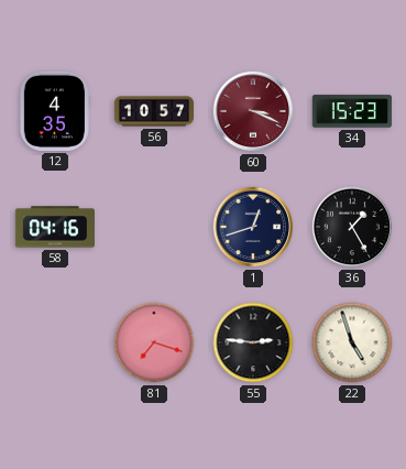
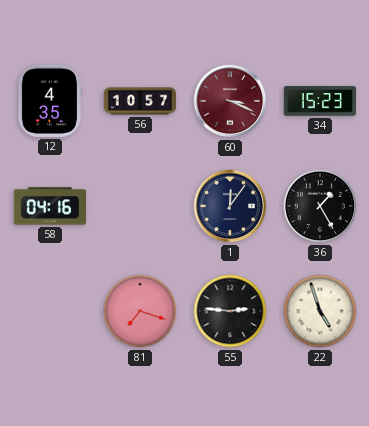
1: 12:42 -> 12:06 (230, 206)
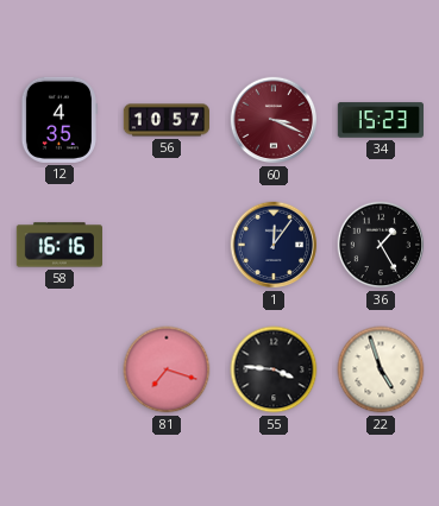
58: 04:16 -> 16:16 (58, 245)
55: 2:46 -> 3:46 (274, 369)
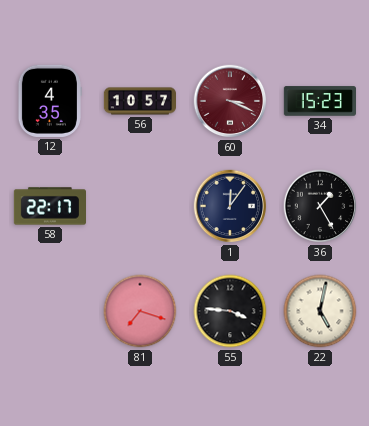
58: 16:16 -> 22:17 (49, 206)
22: 4:57 -> 5:02 (320, 311)
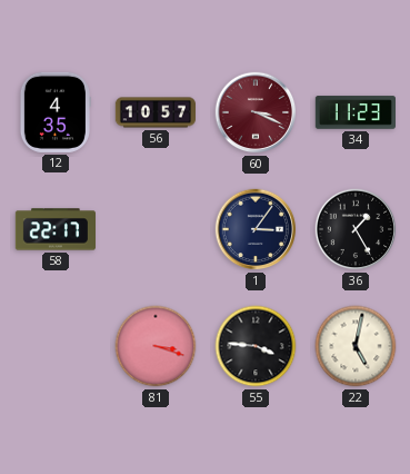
34: 15:23 -> 11:23 (354, 112)
1: 12:06 -> 3:06 (256, 229)
81: 7:18 -> 3:18 (156, 346)
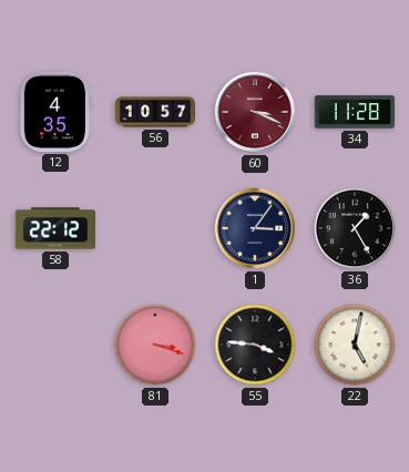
34: 11:23 -> 11:28 (354, 112)
58: 22:17 -> 22:12 (54, 228)
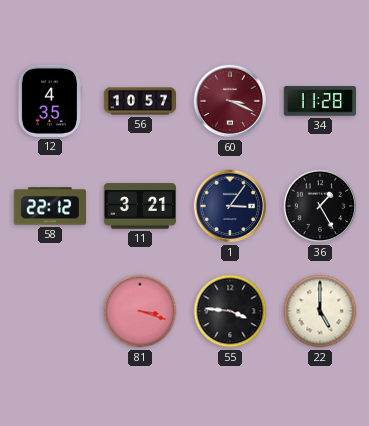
11: none -> 3:21 (140, 206)
22: 5:02 -> 5:00 (320, 311)
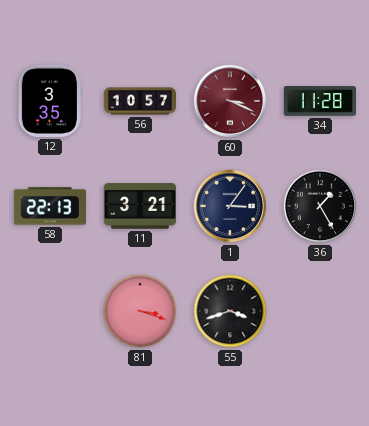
12: 4:35 -> 3:35 (49, 101)
58: 22:12 -> 22:13 (49, 206)
55: 3:46 -> 3:42 (230, 311)
22: 5:00 -> none (320, 311)
